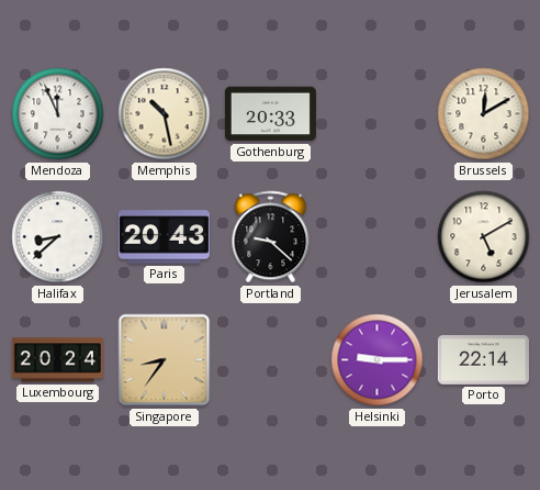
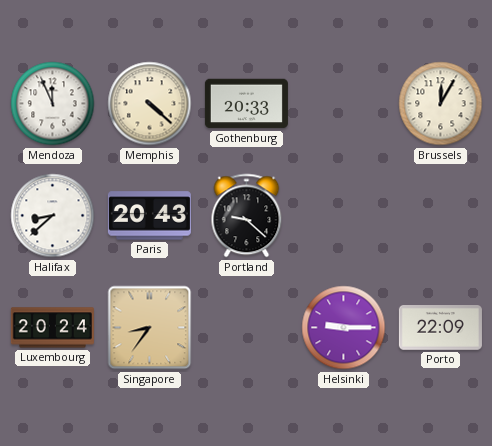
Memphis: 10:28 -> 4:22 (150, 104)
Brussels: 12:10 -> 12:05 (441, 104)
Jerusalem: 5:10 -> none (484, 237)
Porto: 22:14 -> 22:09 (440, 328)
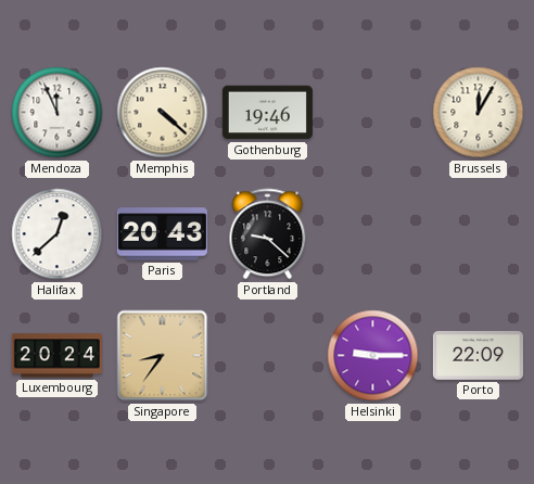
Gothenburg: 20:33 -> 19:46 (267, 113)
Halifax: 8:38 -> 12:38 (58, 234)
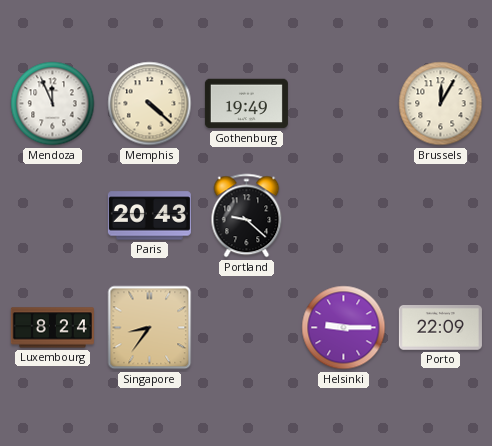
Gothenburg: 19:46 -> 19:49 (246, 104)
Halifax: 12:38 -> none (58, 234)
Luxembourg: 20:24 -> 8:24 (52, 328)
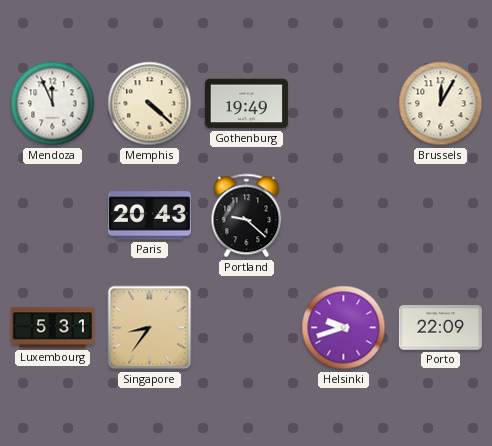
Luxembourg: 8:24 -> 5:31 (52, 328)
Helsinki: 9:15 -> 9:42 (344, 328)
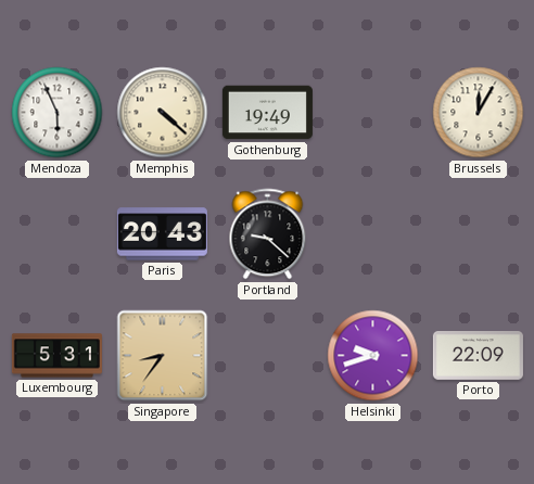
Mendoza: 11:56 -> 5:56 (58, 113)
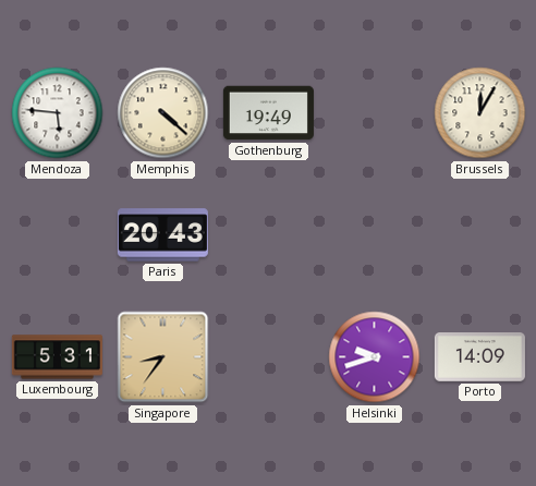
Mendoza: 5:56 -> 5:46 (58, 113)
Portland: 9:22 -> none (268, 234)
Porto: 22:09 -> 14:09 (479, 357)
